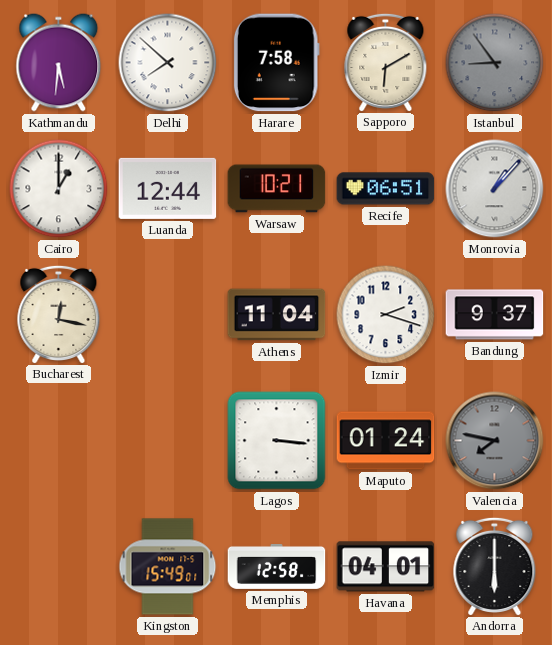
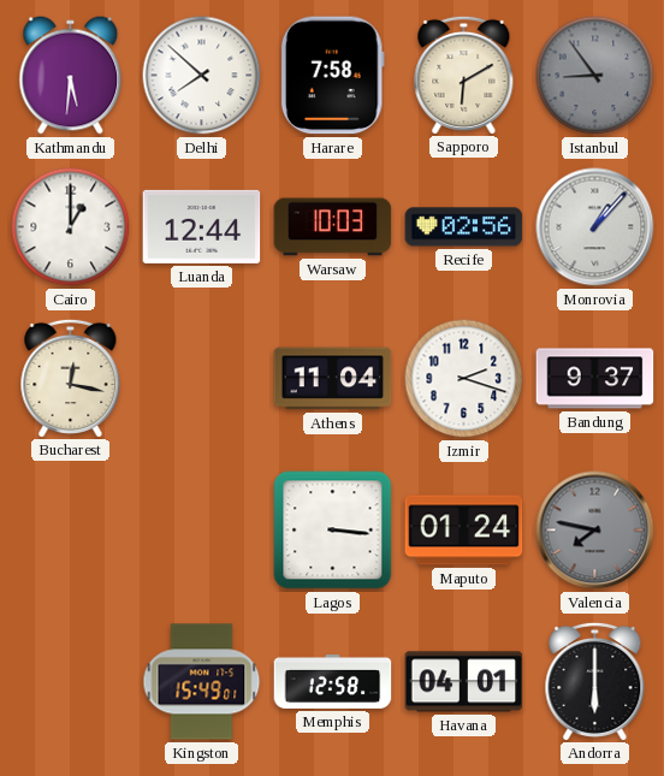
Warsaw: 10:21 -> 10:03 (333, 227)
Recife: 06:51 -> 02:56 (464, 227)
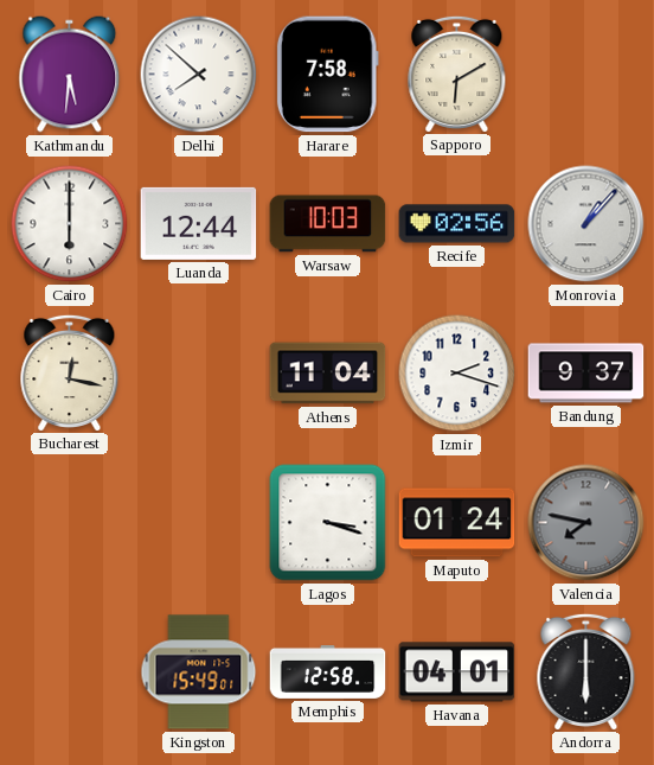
Istanbul: 8:54 -> none (595, 76)
Cairo: 1:00 -> 6:00 (70, 224)
Lagos: 3:16 -> 3:18 (328, 523)
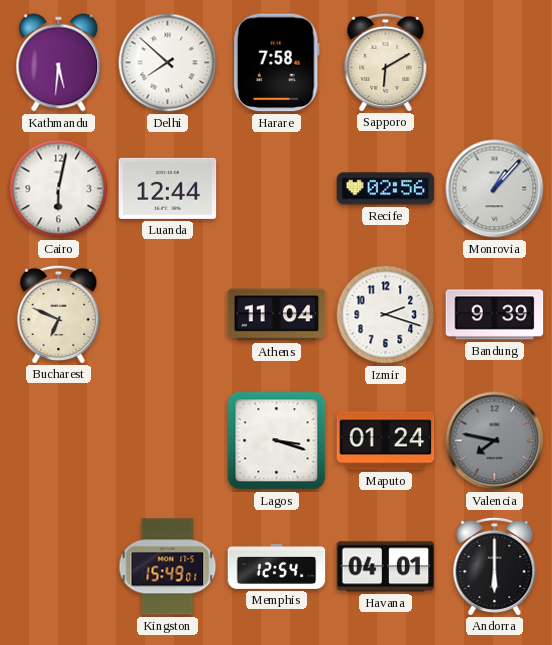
Cairo: 6:00 -> 6:02 (59, 189)
Warsaw: 10:03 -> none (328, 224)
Bucharest: 12:17 -> 6:49 (59, 314)
Bandung: 9:37 -> 9:39 (495, 315)
Memphis: 12:58 -> 12:54 (277, 567)
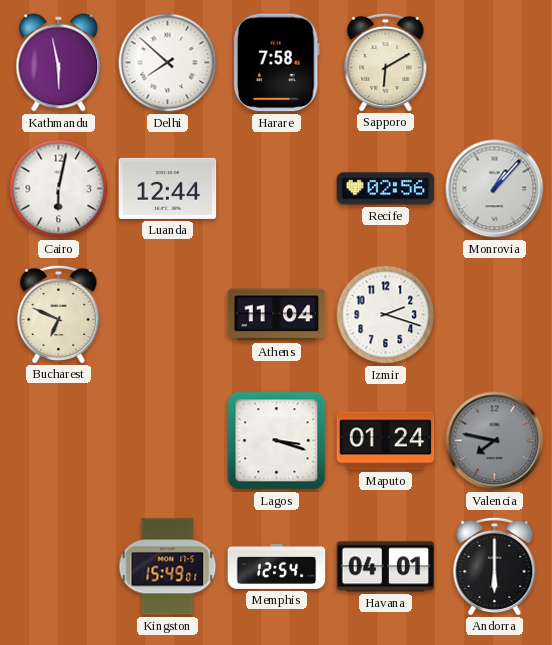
Kathmandu: 5:31 -> 5:58 (59, 63)
Bandung: 9:39 -> none (495, 315)
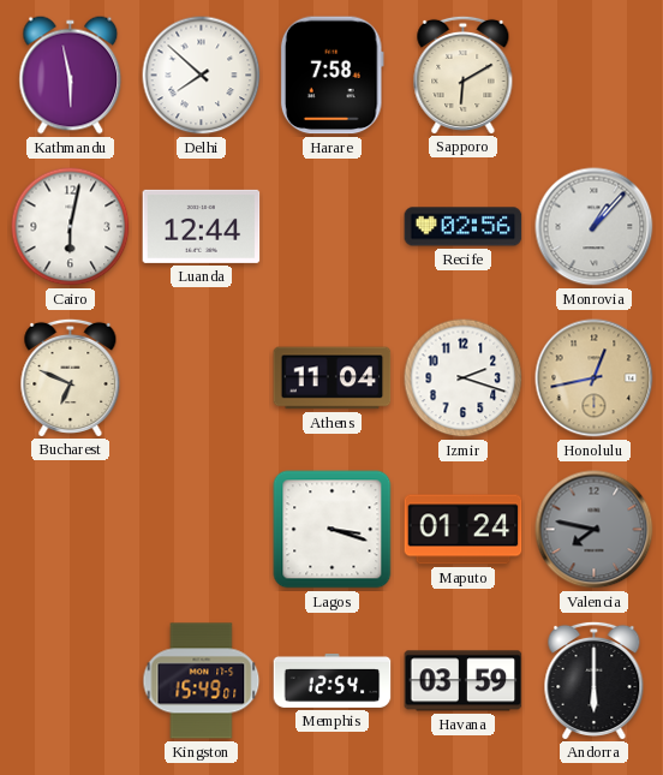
Honolulu: none -> 12:43 (595, 378)
Havana: 04:01 -> 03:59 (464, 681)
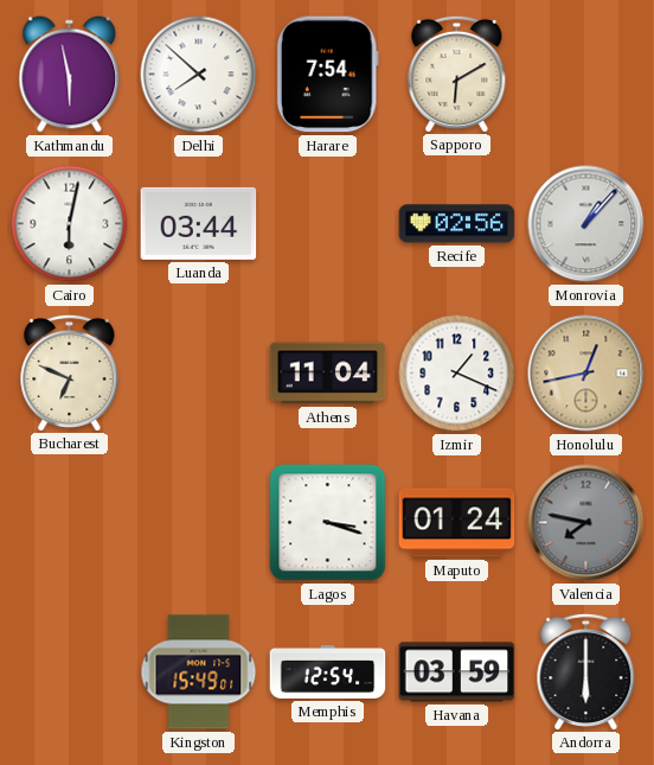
Harare: 7:58 -> 7:54 (327, 75)
Luanda: 12:44 -> 03:44 (199, 223)
Izmir: 2:18 -> 1:19 (457, 374)
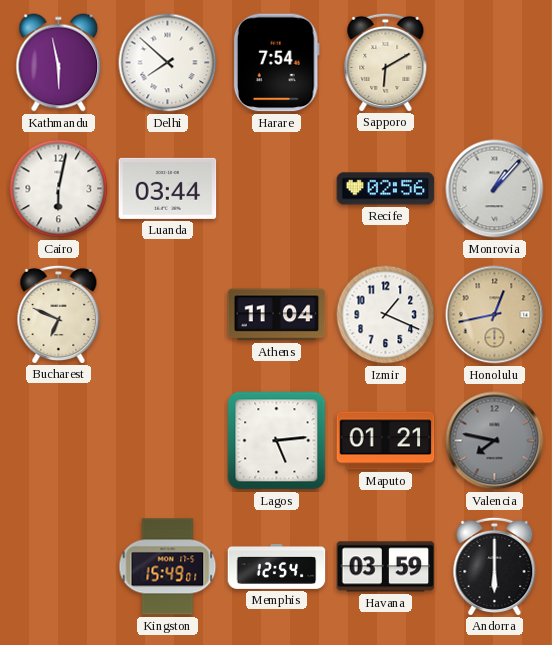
Lagos: 3:18 -> 5:14 (277, 441)
Maputo: 01:24 -> 01:21 (386, 441)
